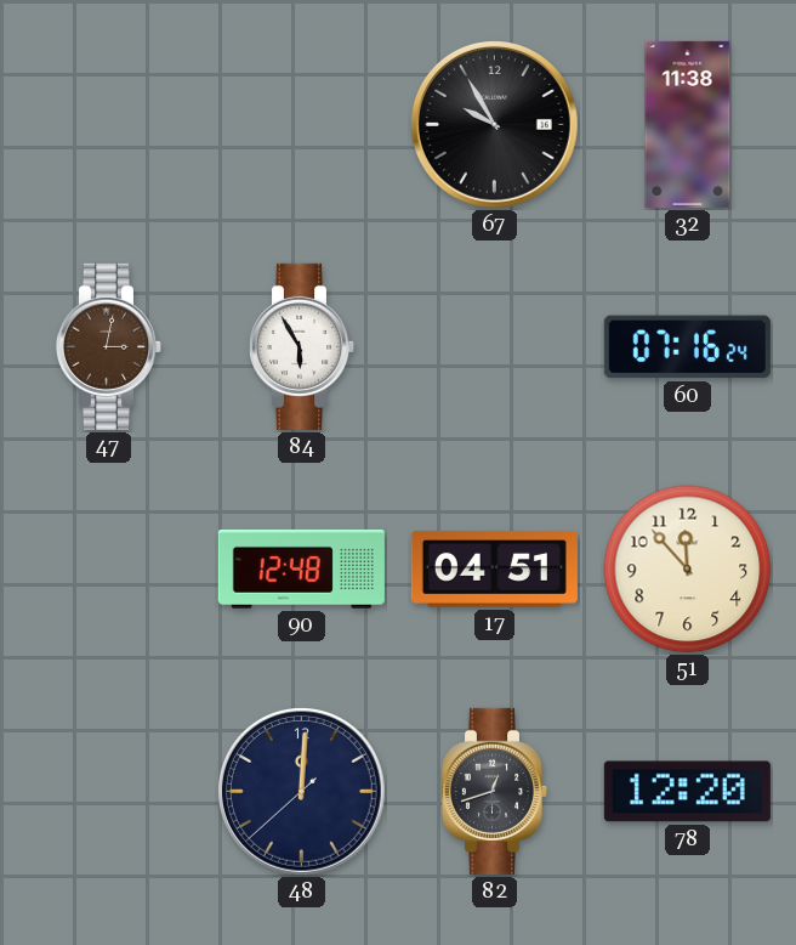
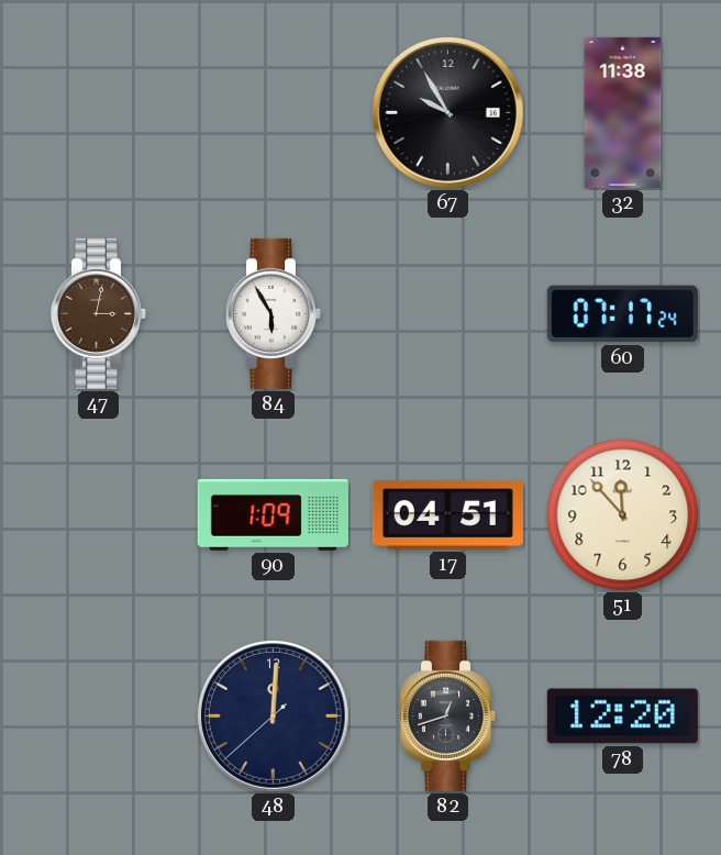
60: 07:16 -> 07:17 (622, 314)
90: 12:48 -> 1:09 (273, 514)
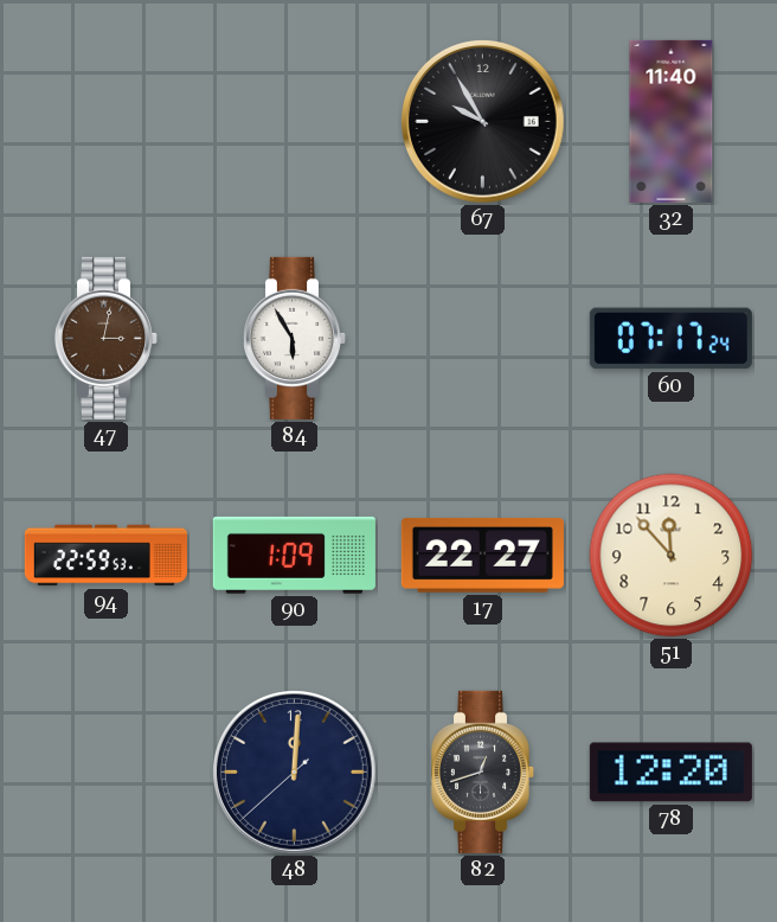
32: 11:38 -> 11:40 (672, 121)
94: none -> 22:59 (105, 556)
17: 04:51 -> 22:27 (482, 555)
